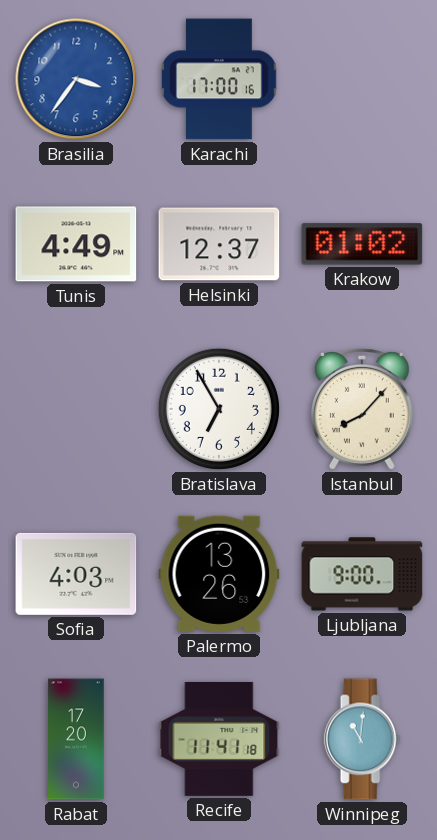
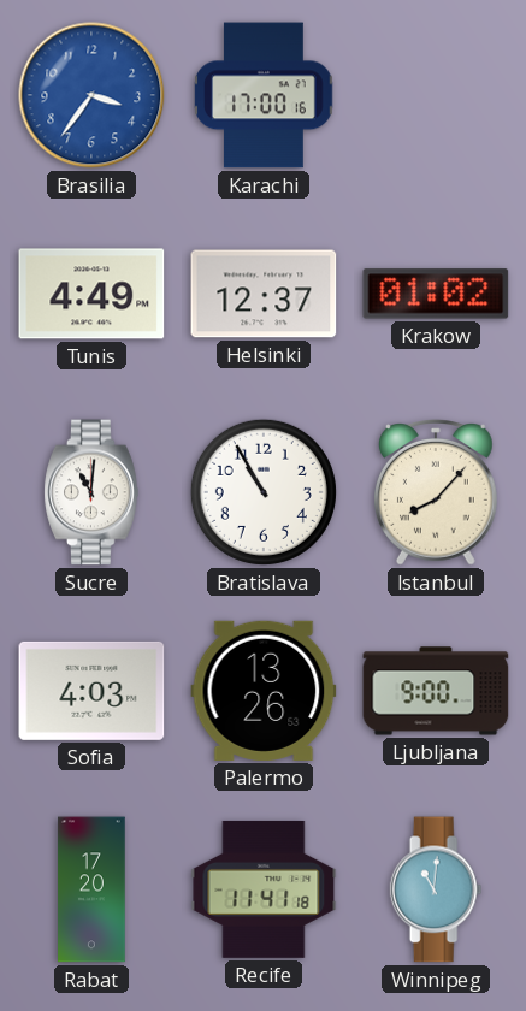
Sucre: none -> 11:01 (91, 492)
Bratislava: 6:55 -> 10:55 (264, 492)
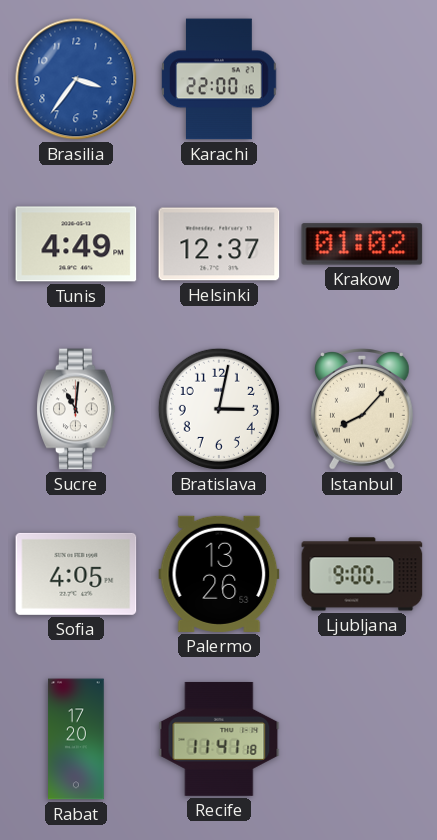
Karachi: 17:00 -> 22:00 (219, 79)
Bratislava: 10:55 -> 3:02 (219, 409)
Sofia: 4:03 -> 4:05 (76, 574)
Winnipeg: 11:01 -> none (436, 889)
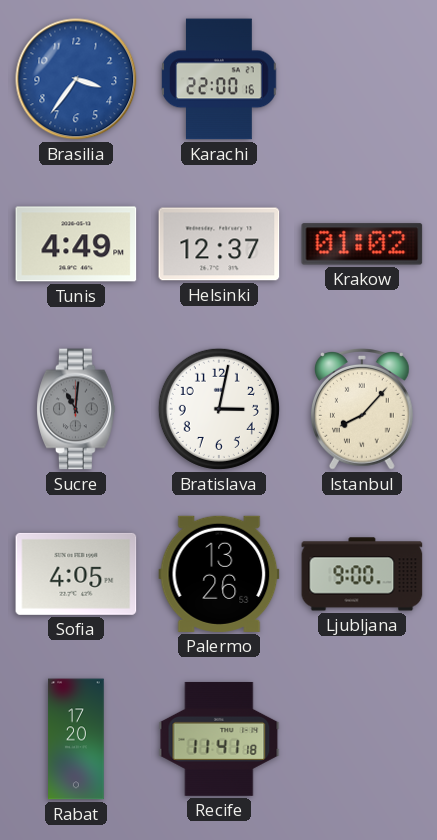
Sucre dial: white -> grey (76, 409)
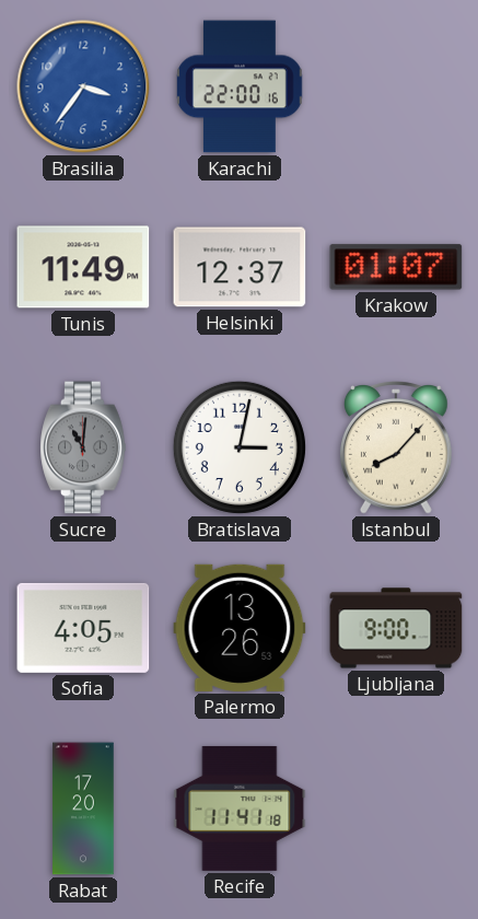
Tunis: 4:49 -> 11:49 (83, 267)
Krakow: 01:02 -> 01:07 (396, 267)
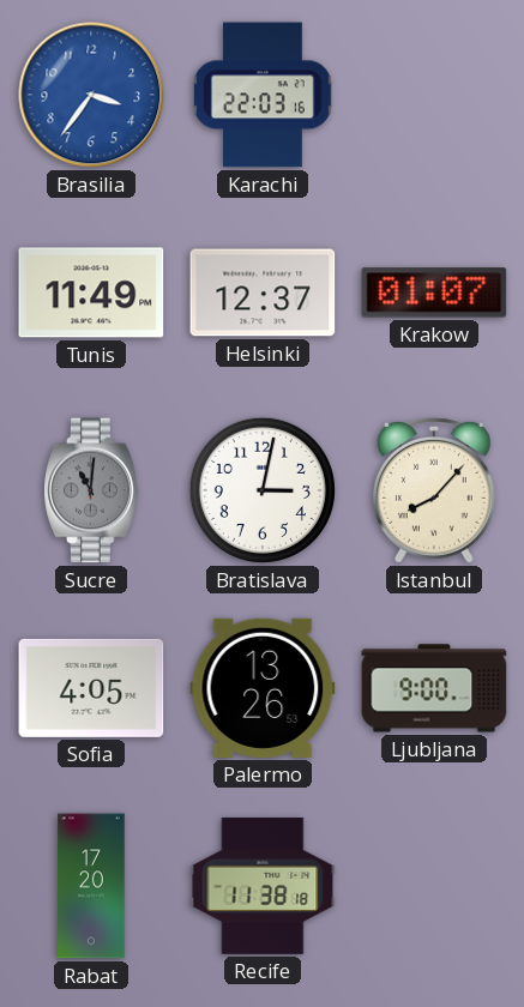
Karachi: 22:00 -> 22:03 (263, 95)
Recife: 11:41 -> 11:38 (263, 886)
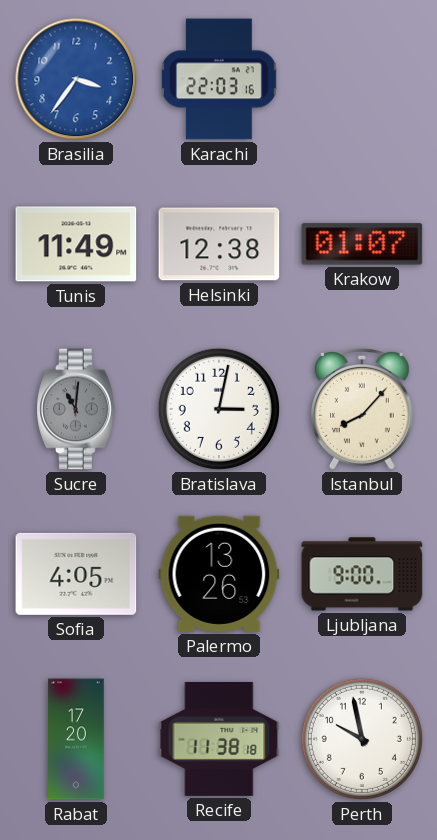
Helsinki: 12:37 -> 12:38 (219, 244)
Perth: none -> 9:58 (362, 739)
